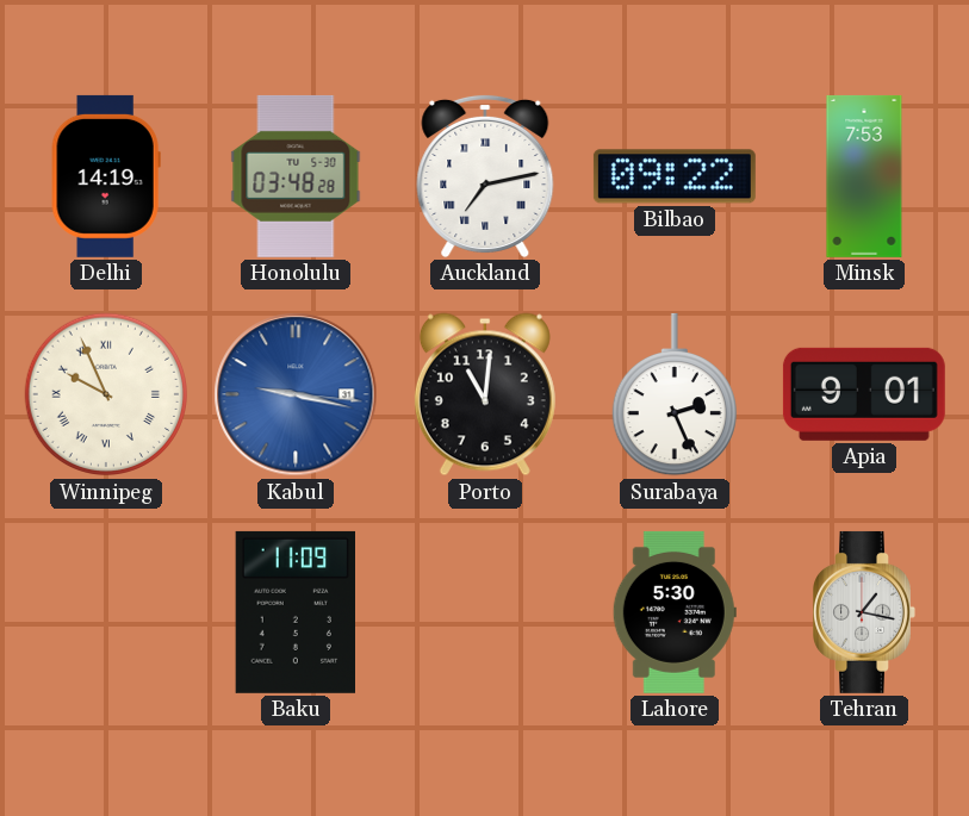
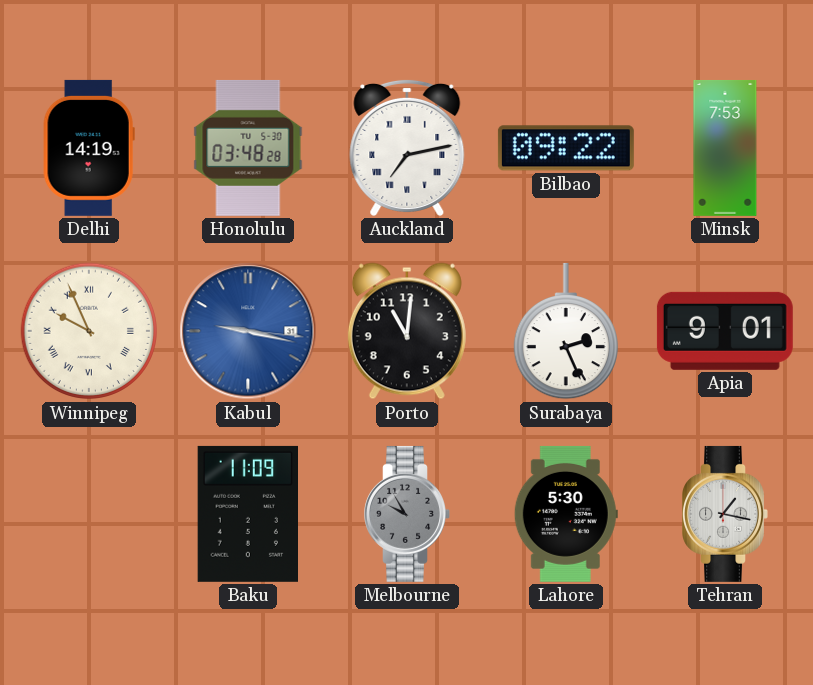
Melbourne: none -> 9:55 (407, 514)
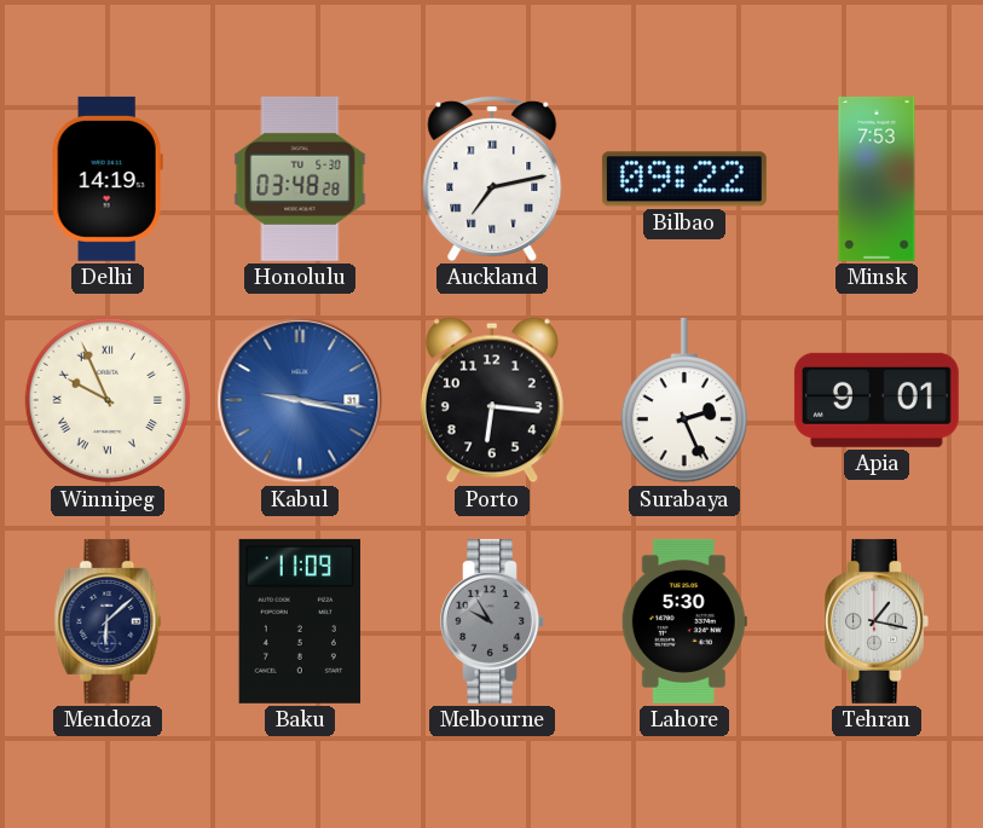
Porto: 11:01 -> 6:16 (492, 400)
Mendoza: none -> 6:08 (108, 621)
